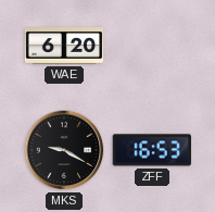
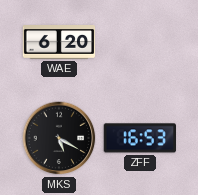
MKS: 9:20 -> 5:20 (59, 138)
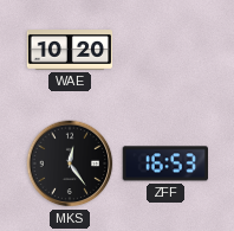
WAE: 6:20 -> 10:20 (70, 51)
MKS: 5:20 -> 12:24 (70, 163)
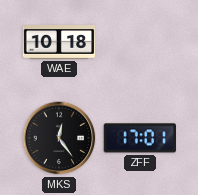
WAE: 10:20 -> 10:18 (59, 43)
ZFF: 16:53 -> 17:01 (139, 138)
